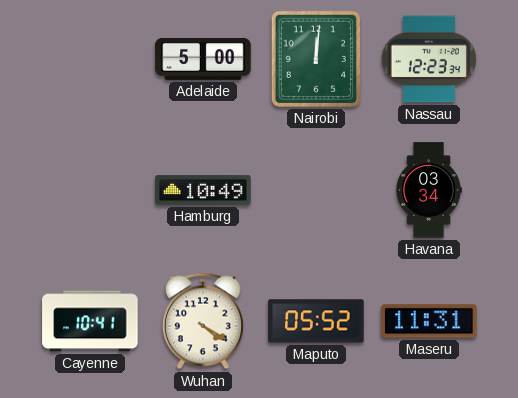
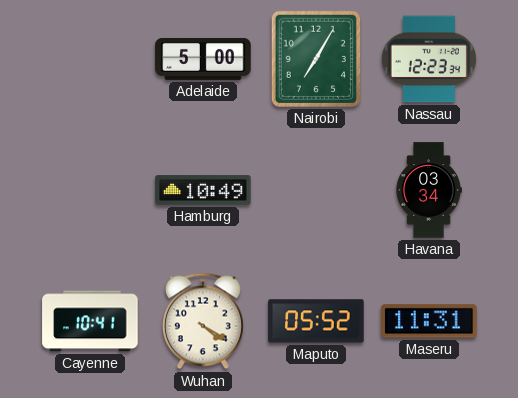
Nairobi: 12:01 -> 7:05 (316, 59)
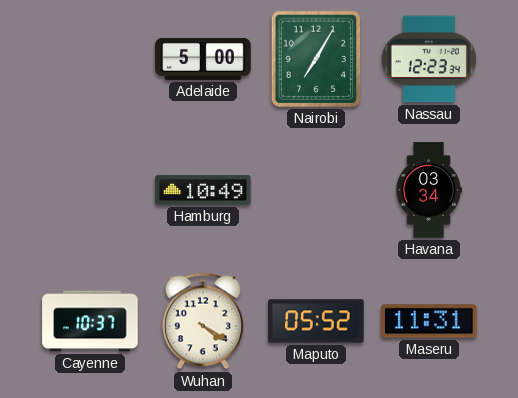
Cayenne: 10:41 -> 10:37 (90, 321)
